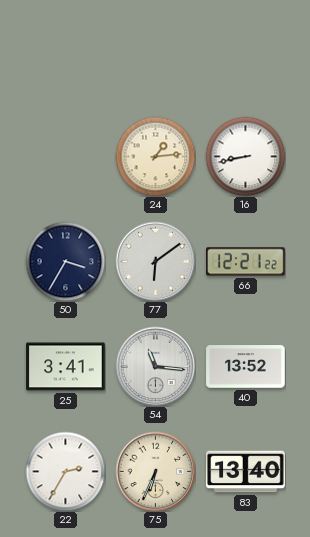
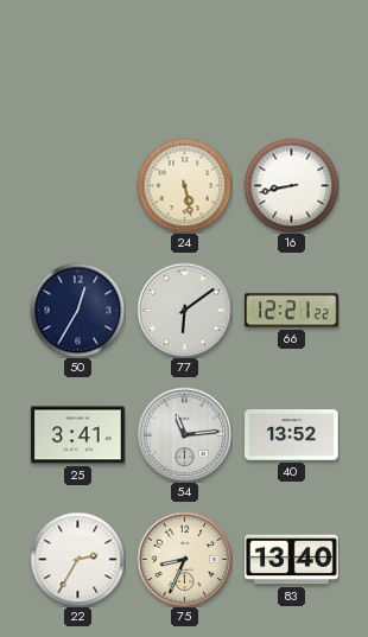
24: 1:14 -> 5:28 (184, 185)
50: 3:35 -> 12:35 (77, 310)
54: 11:16 -> 11:14 (184, 434)
75: 6:34 -> 8:34 (184, 559)
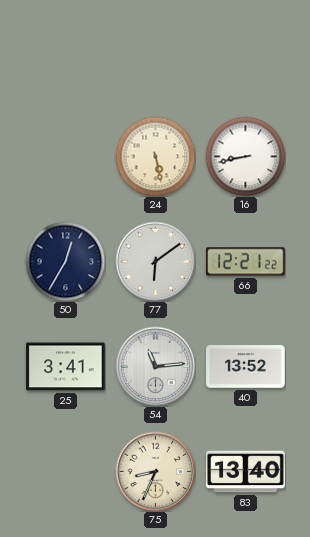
22: 2:35 -> none (77, 559)
